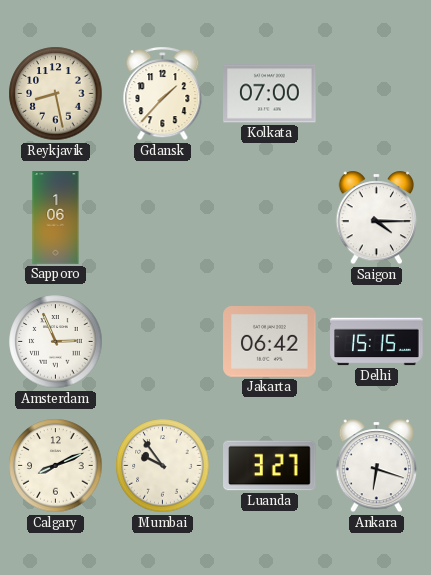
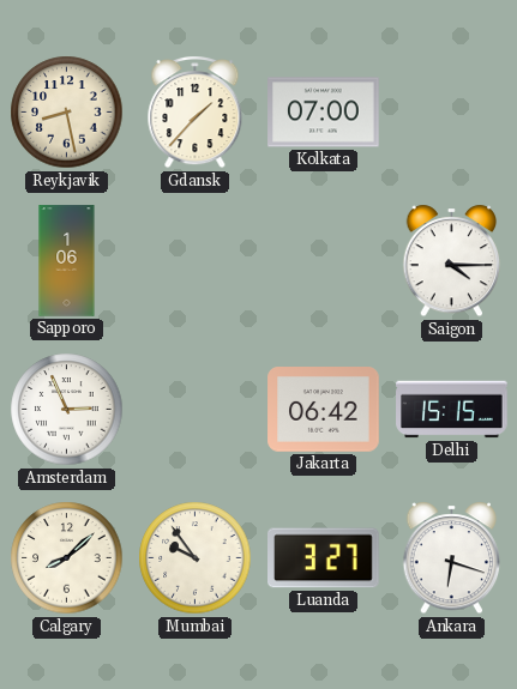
Calgary: 8:11 -> 8:08 (67, 558)
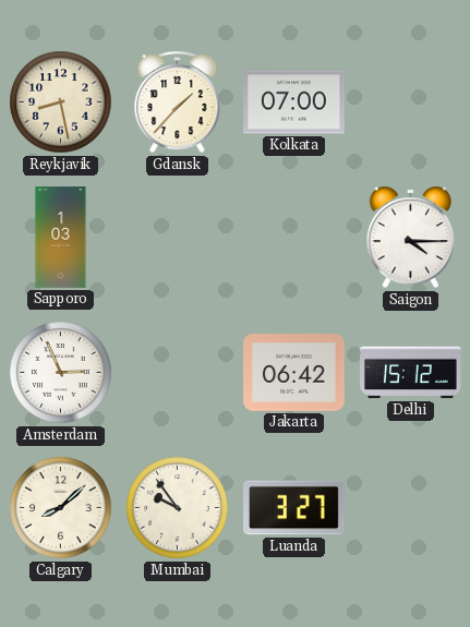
Sapporo: 1:06 -> 1:03 (61, 238)
Delhi: 15:15 -> 15:12 (411, 373)
Ankara: 6:18 -> none (452, 558)
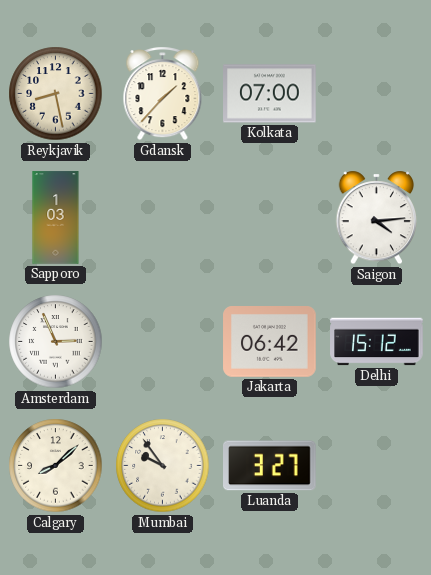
Saigon: 4:15 -> 4:14 (377, 218)
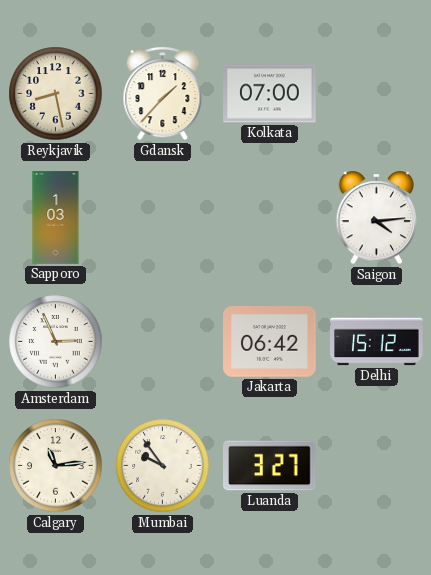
Calgary: 8:08 -> 11:14 (56, 466)
